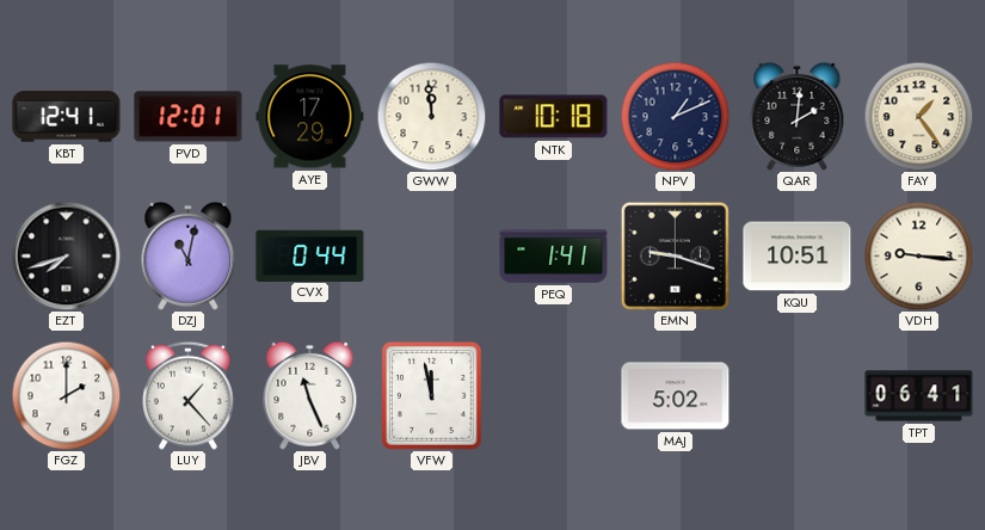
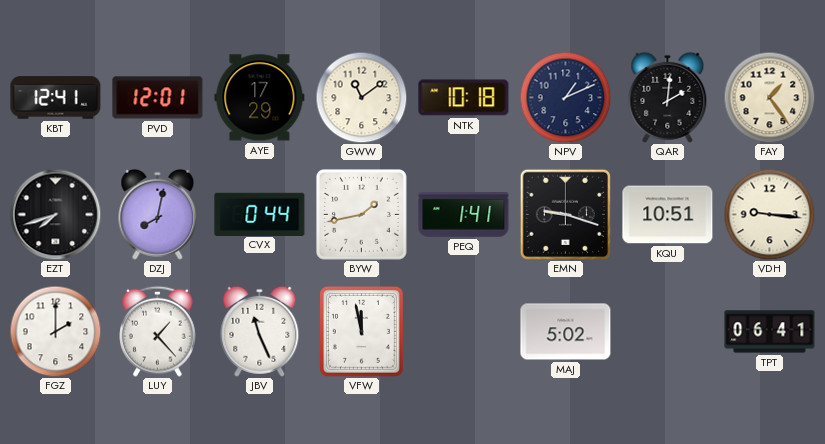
GWW: 11:59 -> 11:09 (361, 97)
DZJ: 11:02 -> 8:02 (158, 214)
BYW: none -> 1:43 (362, 215)
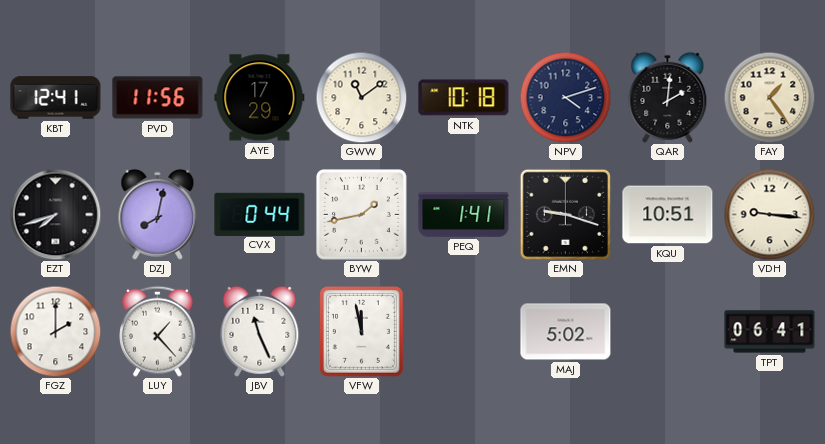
PVD: 12:01 -> 11:56 (158, 98)
NPV: 1:11 -> 4:12 (565, 97)
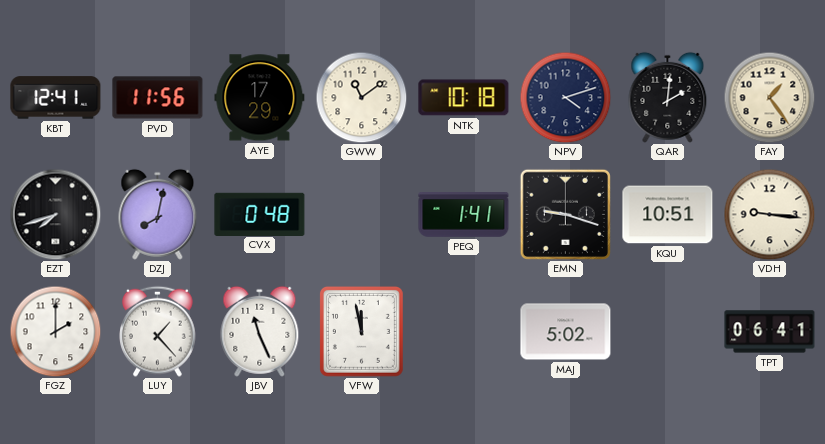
CVX: 0:44 -> 0:48 (260, 214)
BYW: 1:43 -> none (362, 215)
